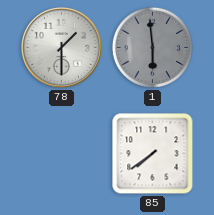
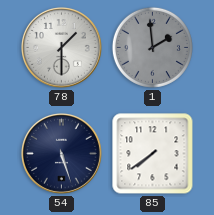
1: 5:59 -> 1:59 (152, 47)
54: none -> 5:27 (61, 153)
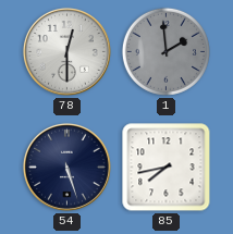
78: 1:30 -> 12:30 (66, 51)
85: 7:39 -> 7:43 (167, 168)
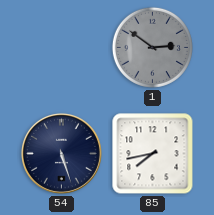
78: 12:30 -> none (66, 51)
1: 1:59 -> 2:51 (152, 47)
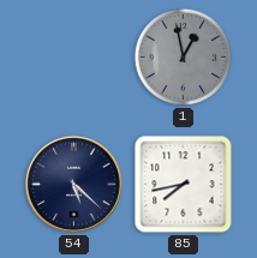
1: 2:51 -> 12:58 (183, 56)
54: 5:27 -> 5:22 (73, 184)
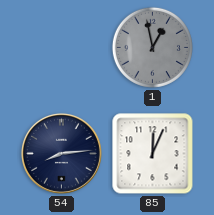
54: 5:22 -> 8:14 (61, 153)
85: 7:43 -> 12:04 (153, 154)
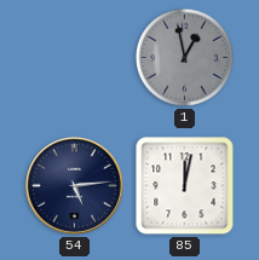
54: 8:14 -> 5:14 (74, 185)
85: 12:04 -> 12:02 (185, 186)
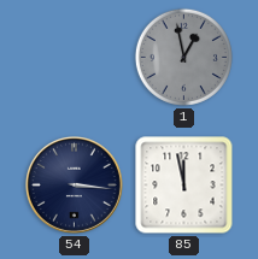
54: 5:14 -> 3:16 (74, 184)
85: 12:02 -> 11:58 (184, 186)
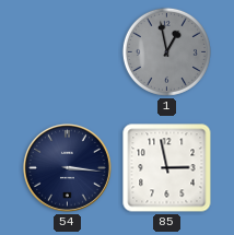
85: 11:58 -> 2:58 (167, 168)
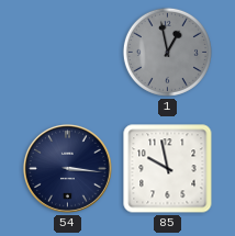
85: 2:58 -> 9:58 (168, 169)
